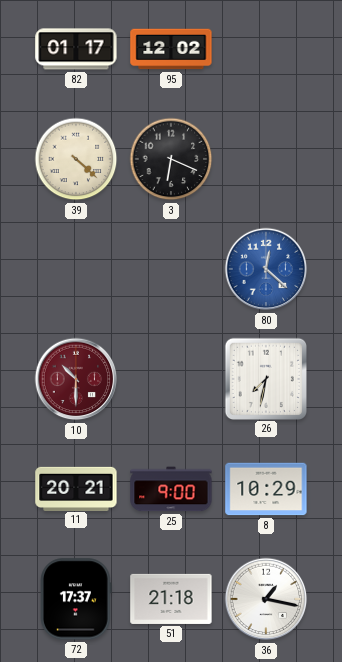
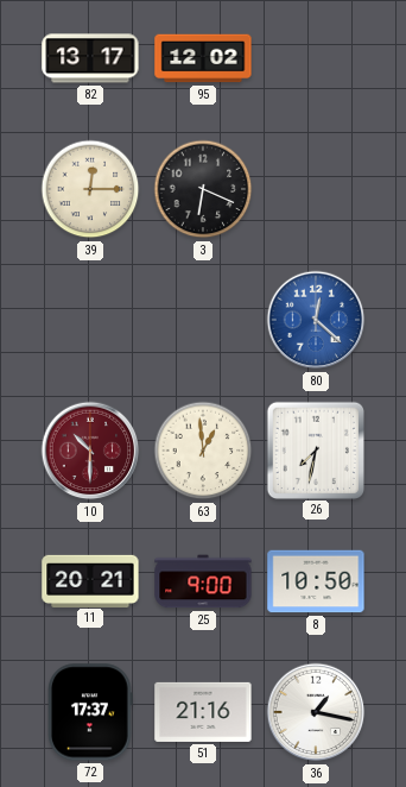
82: 01:17 -> 13:17 (90, 58)
39: 4:22 -> 12:15 (90, 189)
63: none -> 12:59 (203, 451)
8: 10:29 -> 10:50 (316, 581)
51: 21:18 -> 21:16 (203, 712)
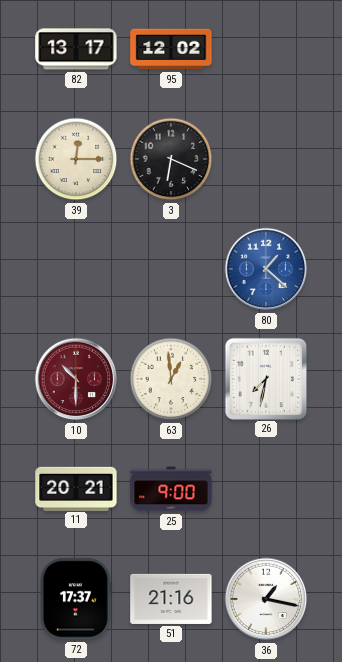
80: 12:22 -> 1:22 (266, 269)
8: 10:50 -> none (316, 581)
